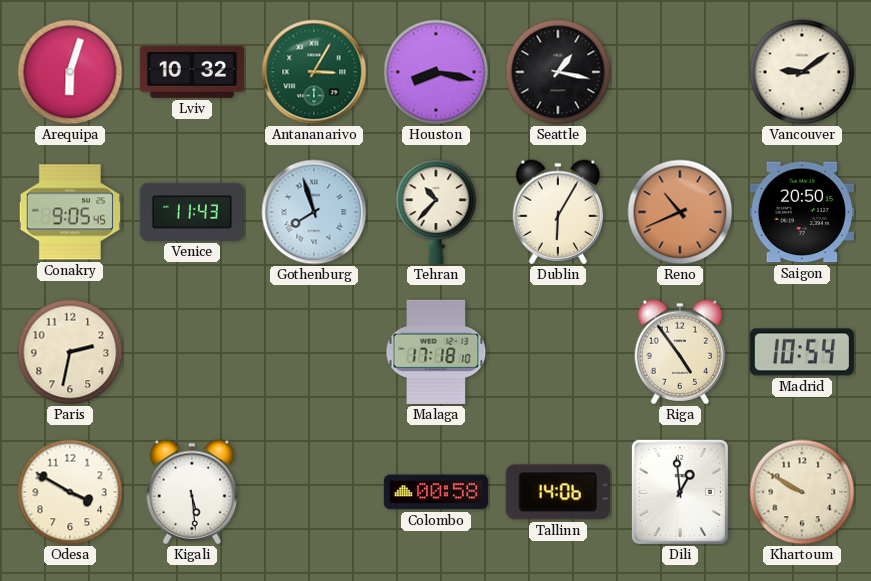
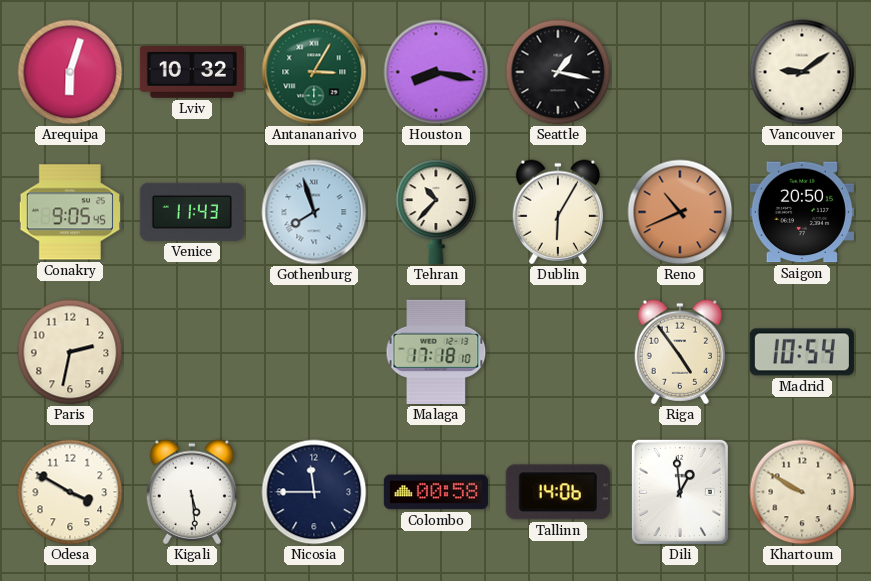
Nicosia: none -> 11:45 (314, 492)
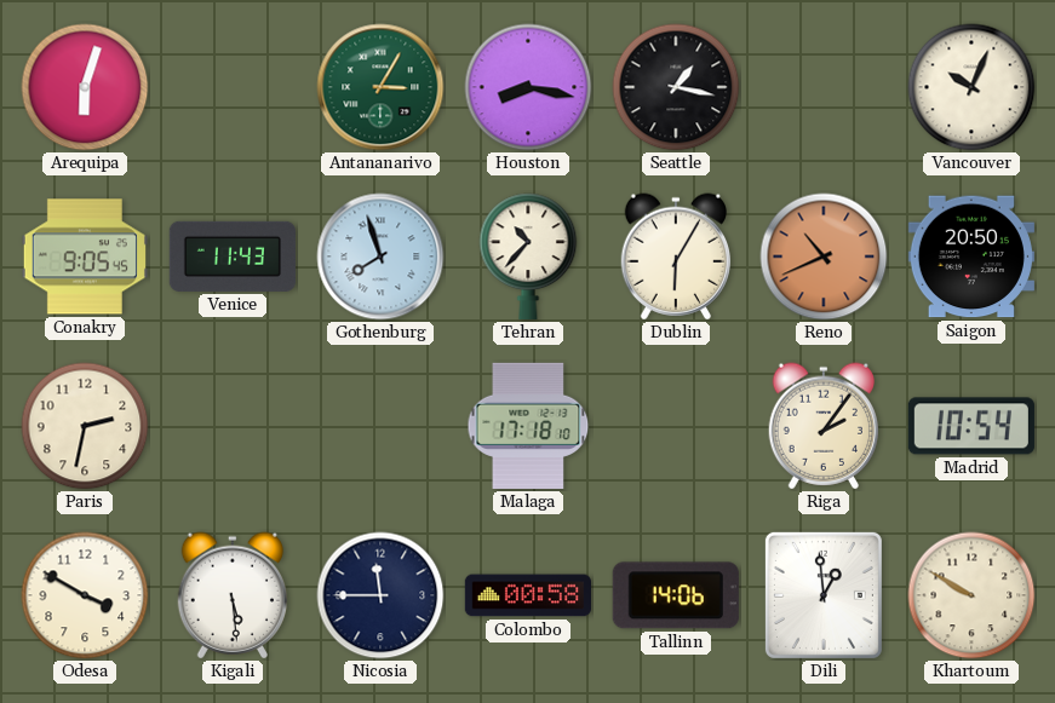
Lviv: 10:32 -> none (192, 72)
Vancouver: 9:09 -> 10:04 (971, 87)
Riga: 4:54 -> 2:06 (822, 426)
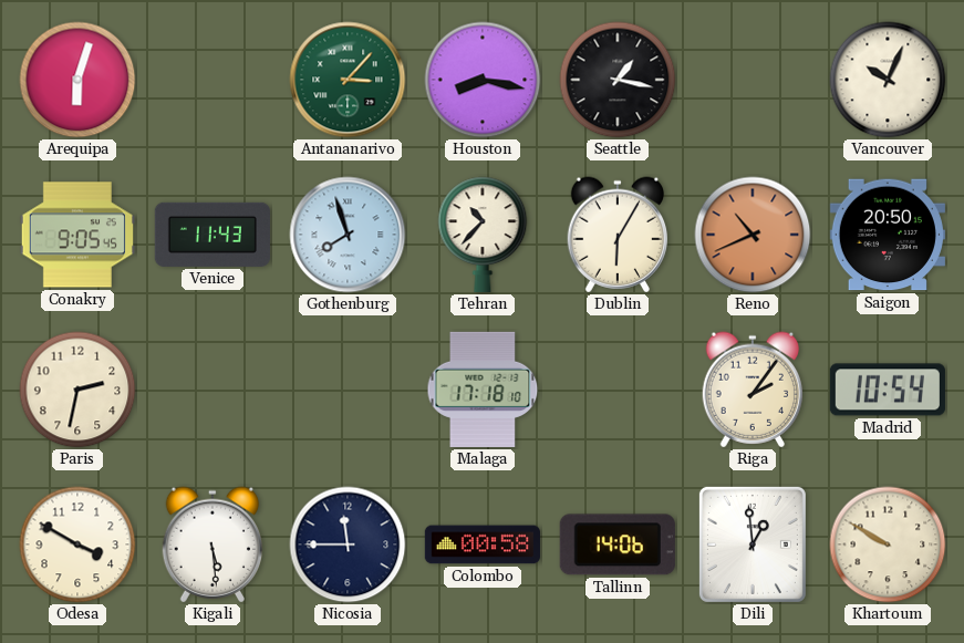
Antananarivo: 3:05 -> 3:07 (348, 80)
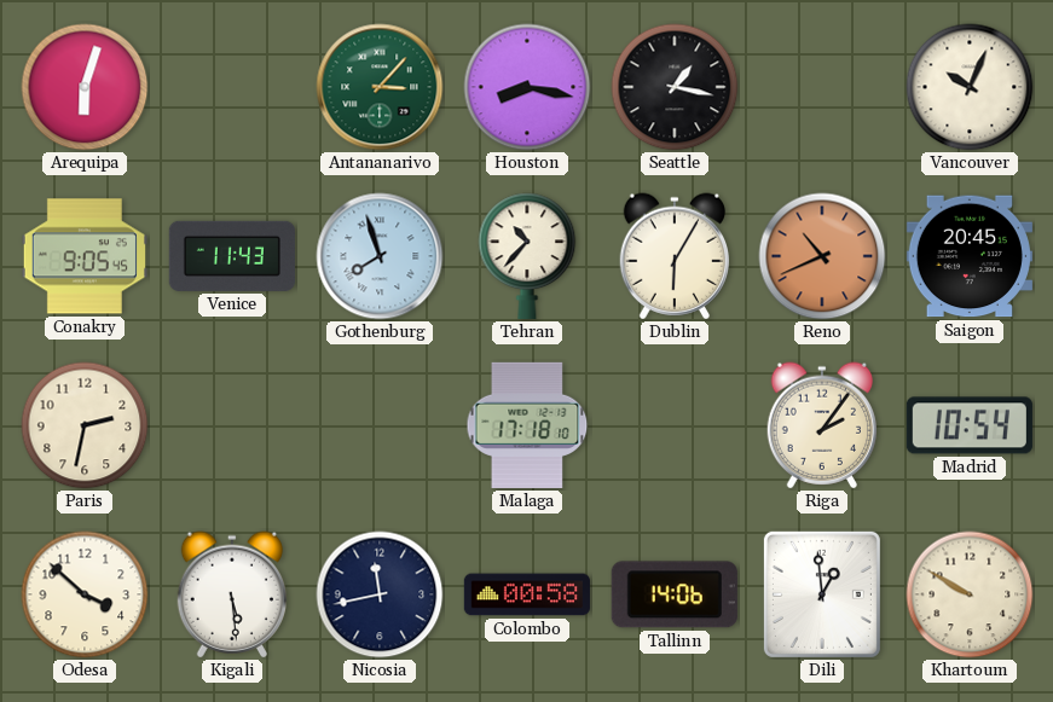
Saigon: 20:50 -> 20:45 (970, 256)
Odesa: 3:50 -> 3:52 (85, 594)
Nicosia: 11:45 -> 11:43 (380, 594)
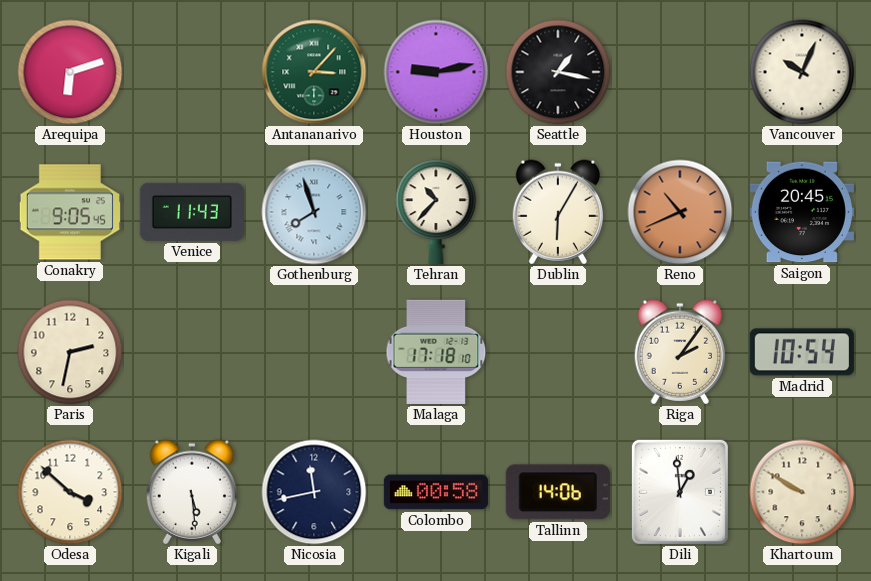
Arequipa: 6:03 -> 6:12 (70, 72)
Houston: 8:17 -> 9:13 (436, 72)
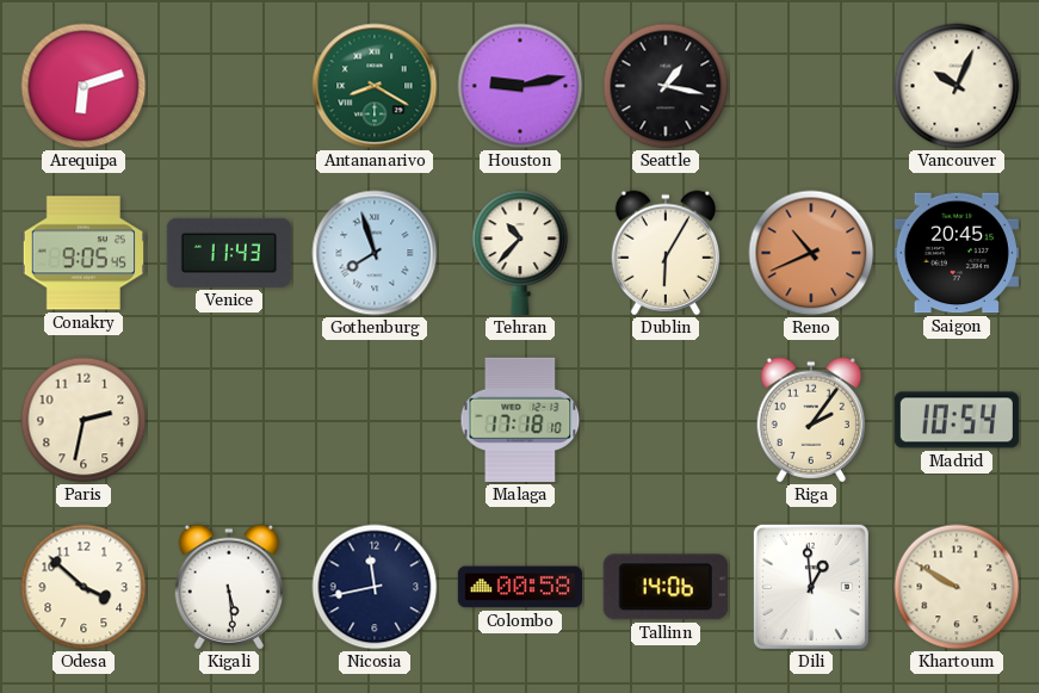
Antananarivo: 3:07 -> 8:20 (375, 86)
